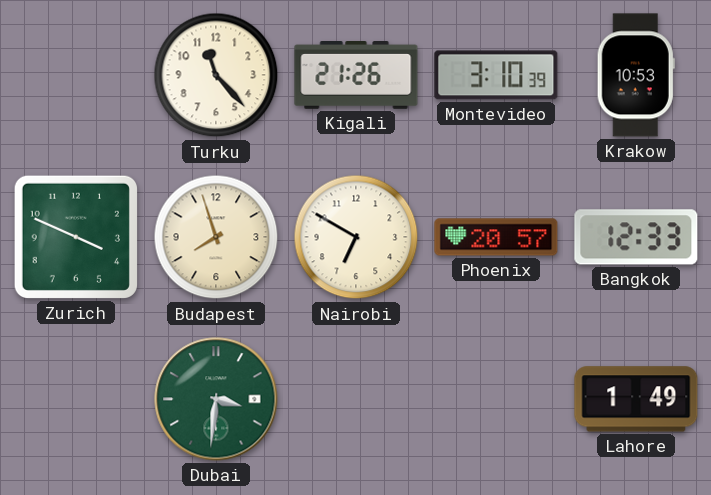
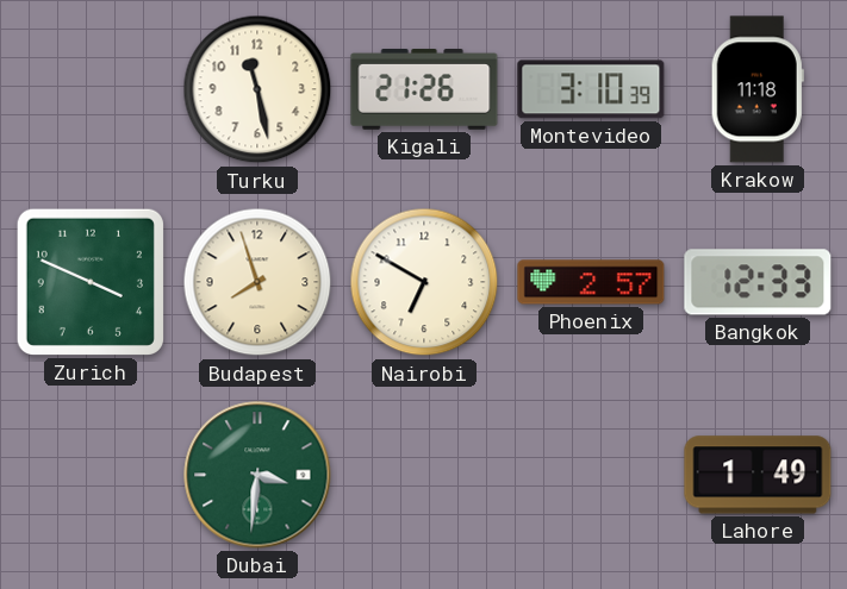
Turku: 11:23 -> 11:28 (257, 89)
Krakow: 10:53 -> 11:18 (758, 89)
Phoenix: 20:57 -> 2:57 (591, 282)
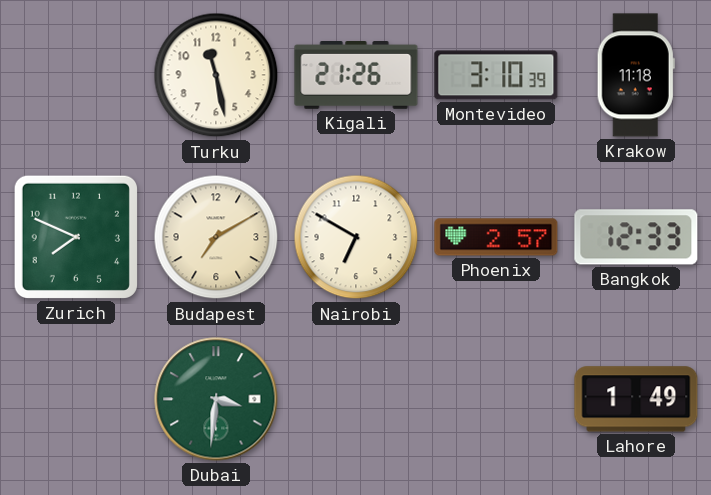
Zurich: 3:49 -> 7:49 (76, 237)
Budapest: 7:57 -> 7:10 (216, 237)
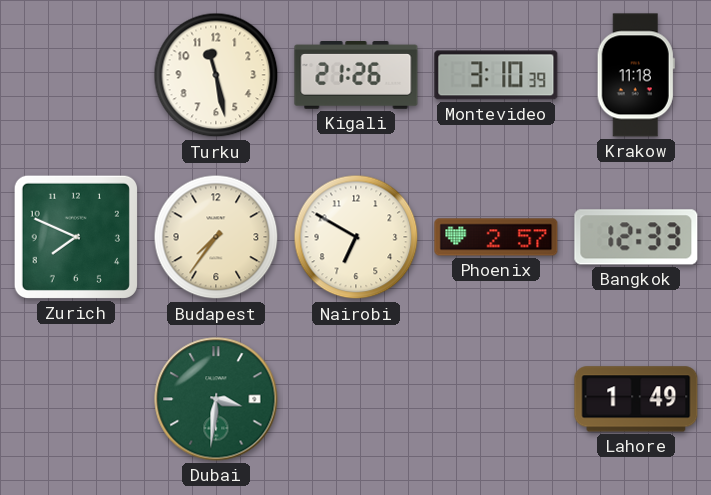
Budapest: 7:10 -> 7:36 (216, 237)
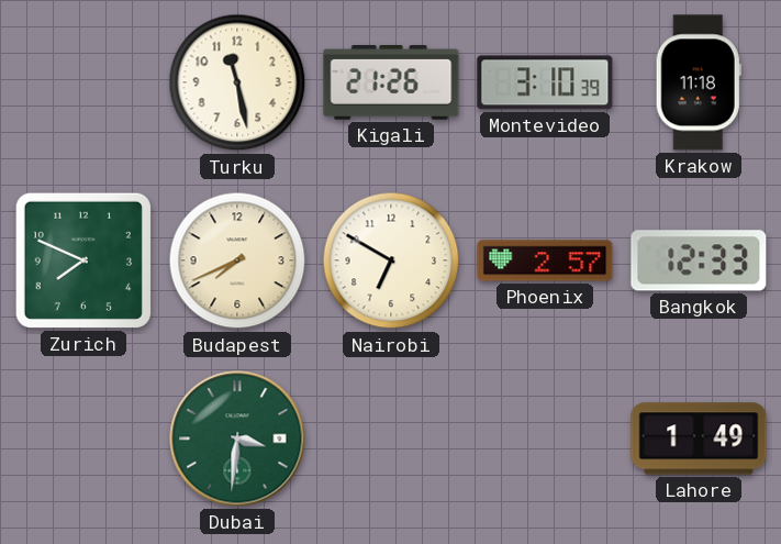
Budapest: 7:36 -> 7:41 (237, 260)
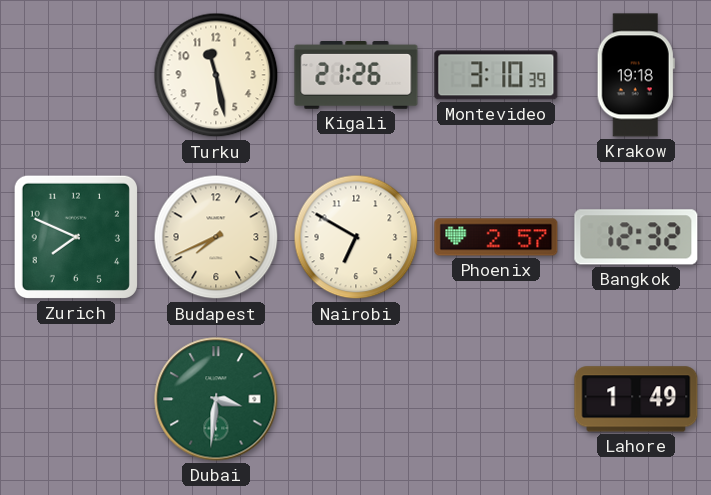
Krakow: 11:18 -> 19:18 (636, 75)
Bangkok: 12:33 -> 12:32 (636, 237)
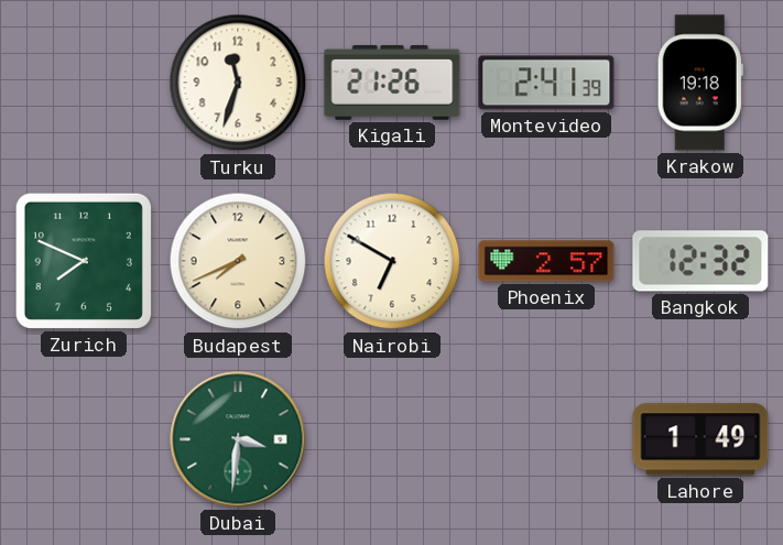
Turku: 11:28 -> 11:33 (238, 83)
Montevideo: 3:10 -> 2:41 (546, 83)
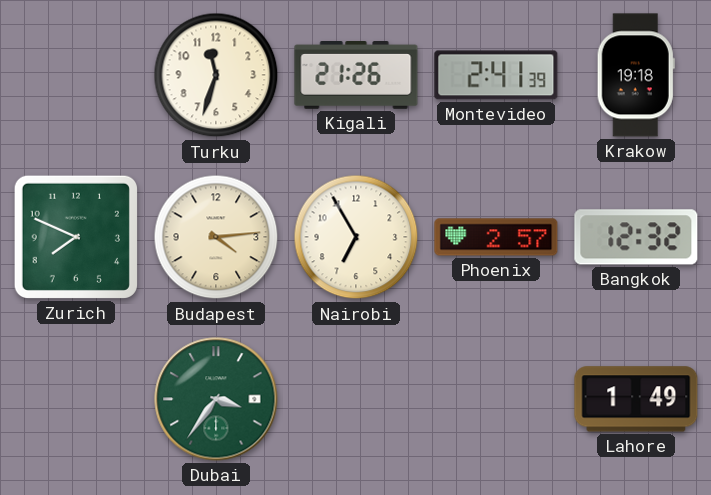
Budapest: 7:41 -> 4:14 (216, 237)
Nairobi: 6:50 -> 6:55 (356, 237)
Dubai: 3:31 -> 3:36 (216, 399)
